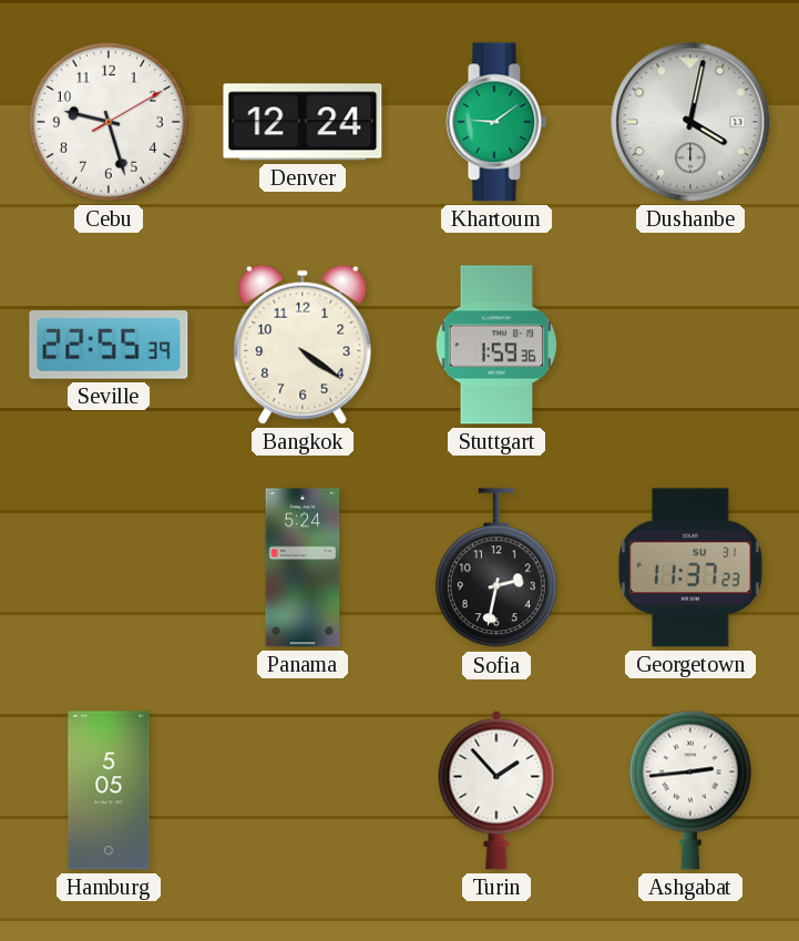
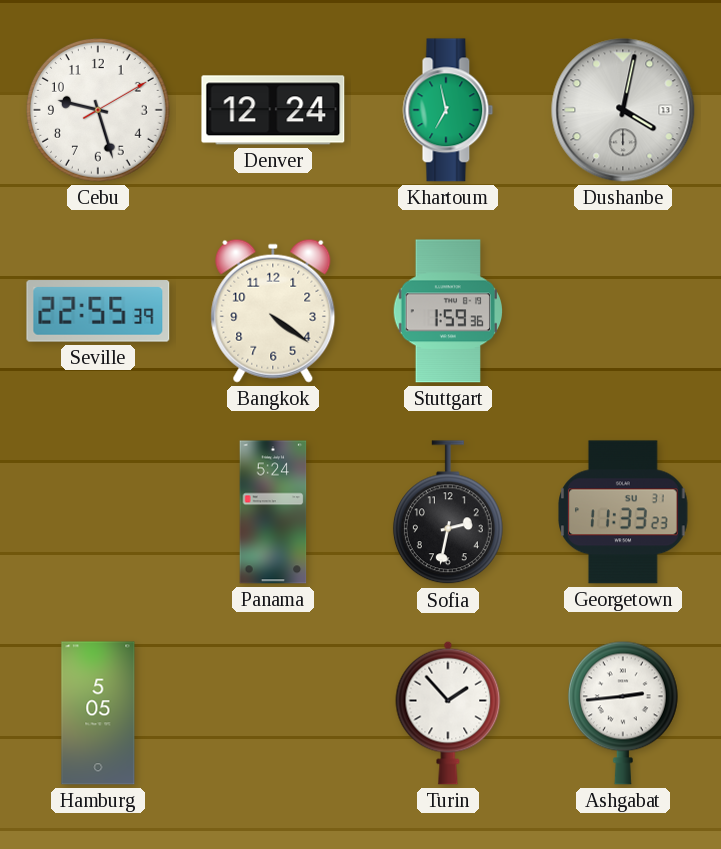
Khartoum: 9:09 -> 6:58 (448, 110)
Georgetown: 11:37 -> 11:33 (623, 512)
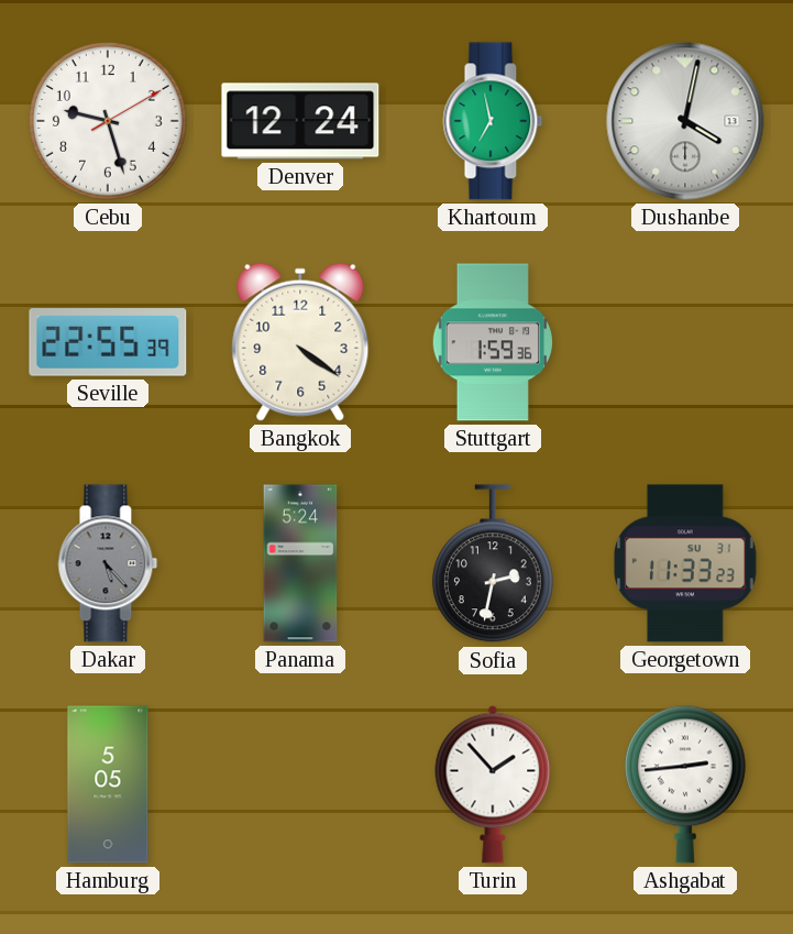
Dakar: none -> 5:23 (108, 563)
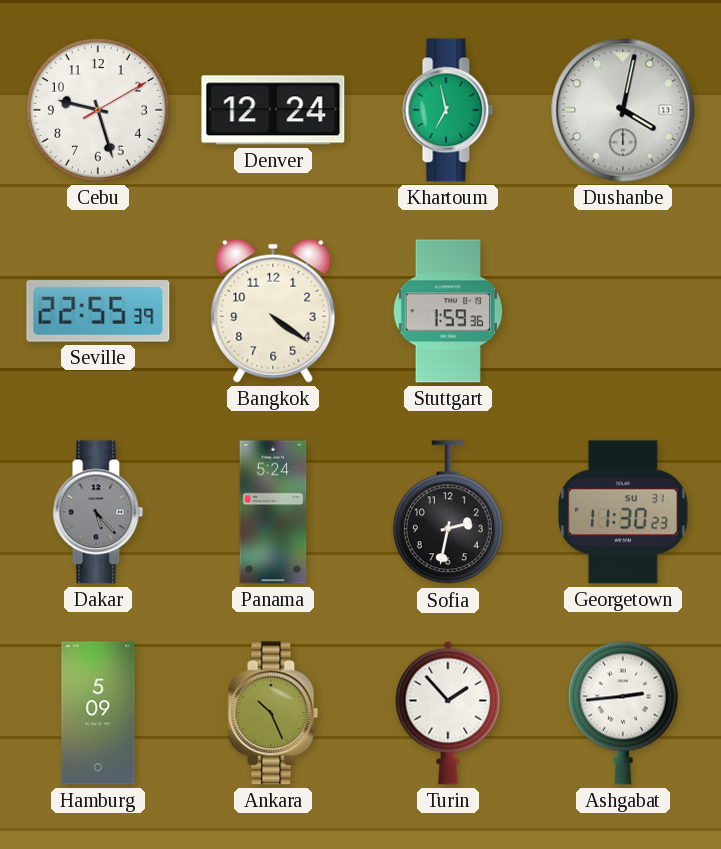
Georgetown: 11:33 -> 11:30 (623, 512)
Hamburg: 5:05 -> 5:09 (98, 713)
Ankara: none -> 10:26 (273, 713)
